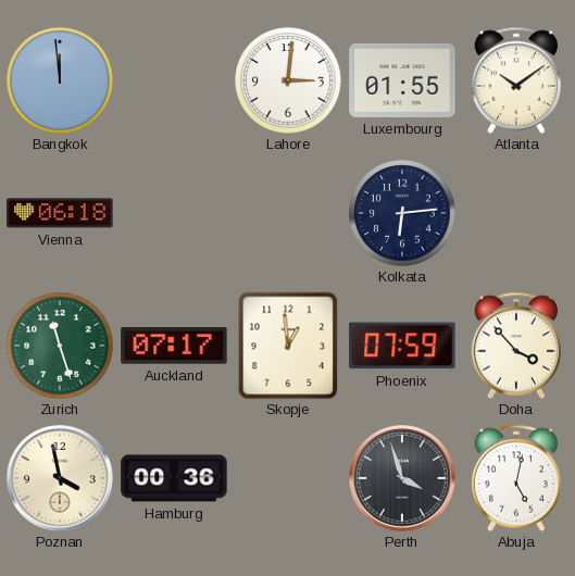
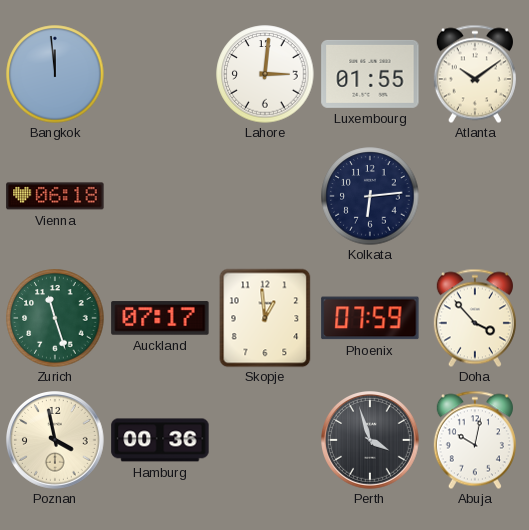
Abuja: 5:02 -> 10:02 (475, 440)
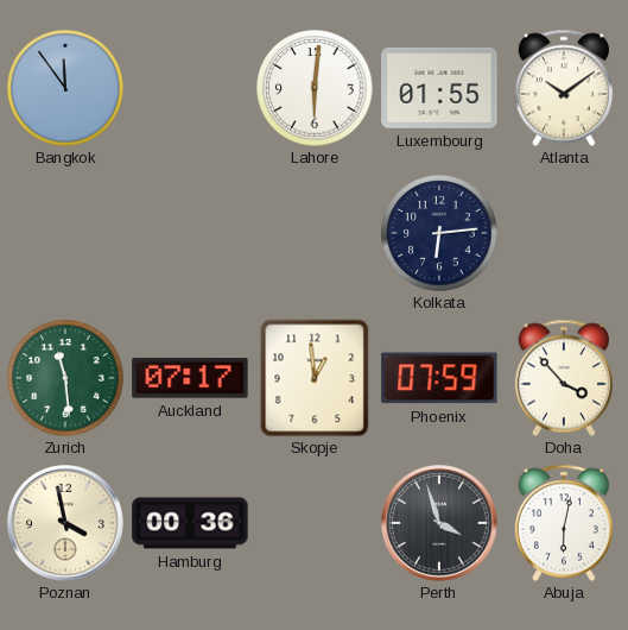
Bangkok: 11:59 -> 11:54 (65, 88)
Lahore: 3:01 -> 6:01 (315, 88)
Vienna: 06:18 -> none (55, 196)
Zurich: 11:27 -> 11:29 (65, 378)
Abuja: 10:02 -> 6:02 (564, 523)
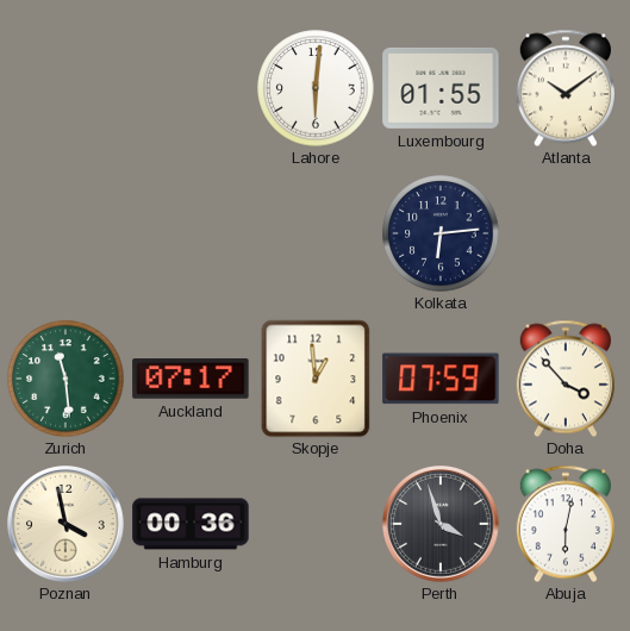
Bangkok: 11:54 -> none (65, 88)
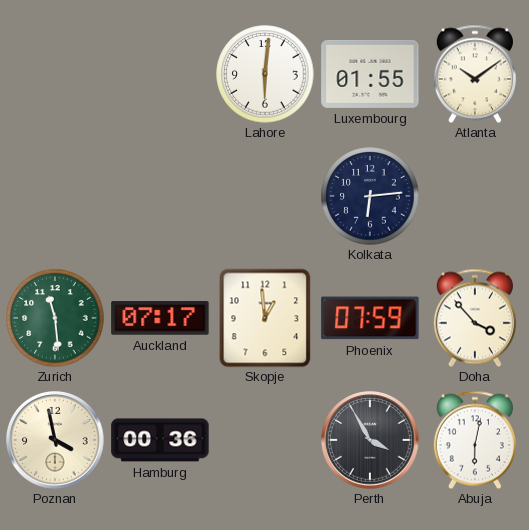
Perth: 3:57 -> 3:55 (371, 441)
